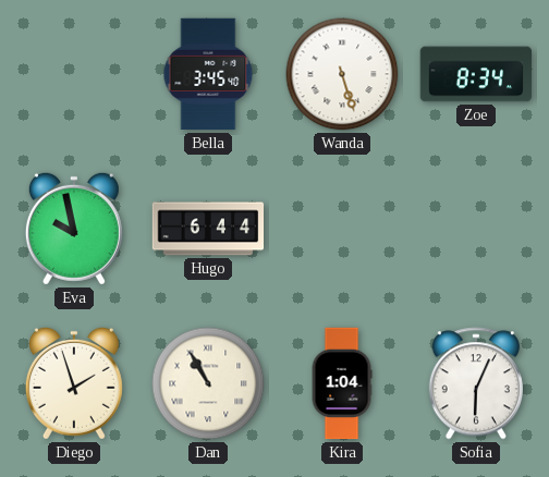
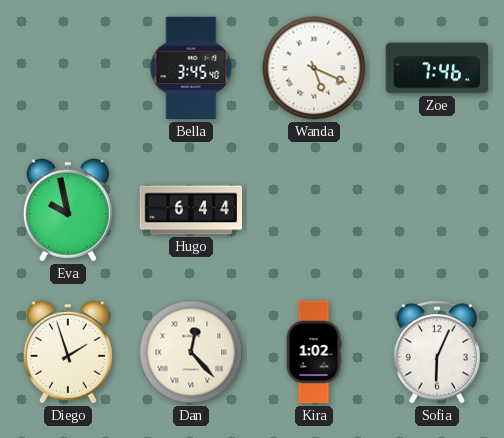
Wanda: 5:27 -> 5:19 (314, 68)
Zoe: 8:34 -> 7:46 (437, 68)
Dan: 10:55 -> 12:23 (191, 352)
Kira: 1:04 -> 1:02 (314, 352)
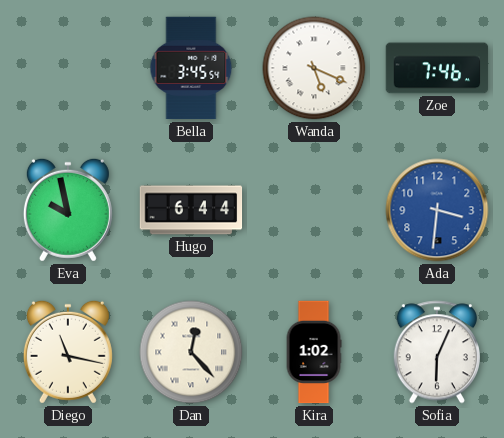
Bella: 3:45:40 -> 3:45:54 (191, 68)
Ada: none -> 3:31 (437, 210)
Diego: 1:57 -> 11:17 (68, 352)
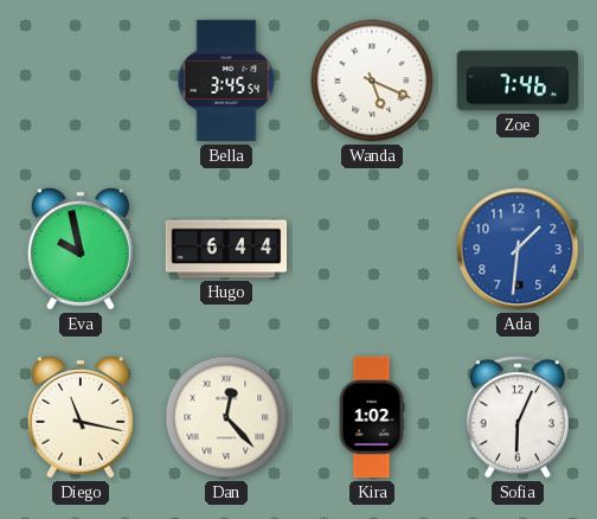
Ada: 3:31 -> 1:31 (518, 249)
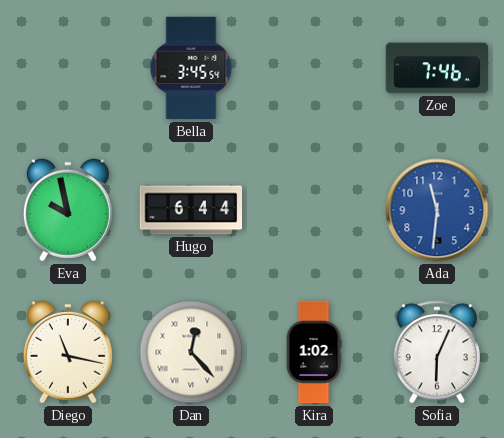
Wanda: 5:19 -> none (372, 81)
Ada: 1:31 -> 11:31 (437, 210)
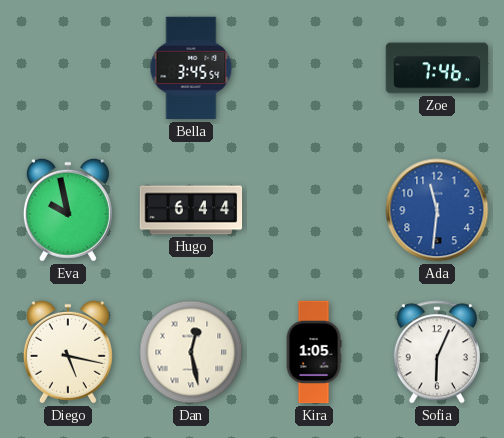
Diego: 11:17 -> 5:17 (68, 352)
Dan: 12:23 -> 12:28 (191, 352)
Kira: 1:02 -> 1:05 (314, 352)
